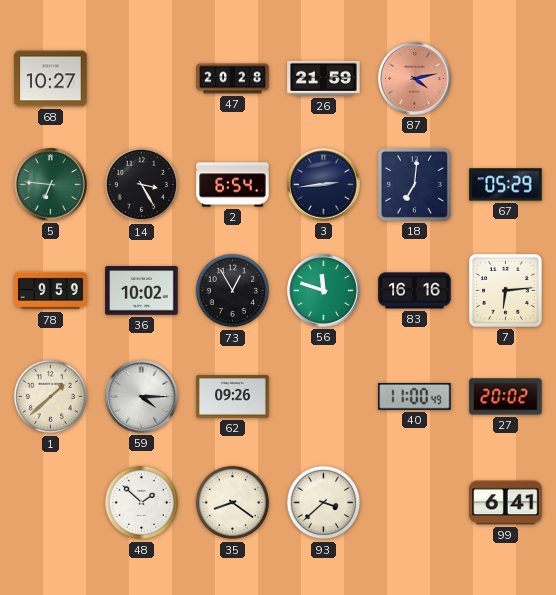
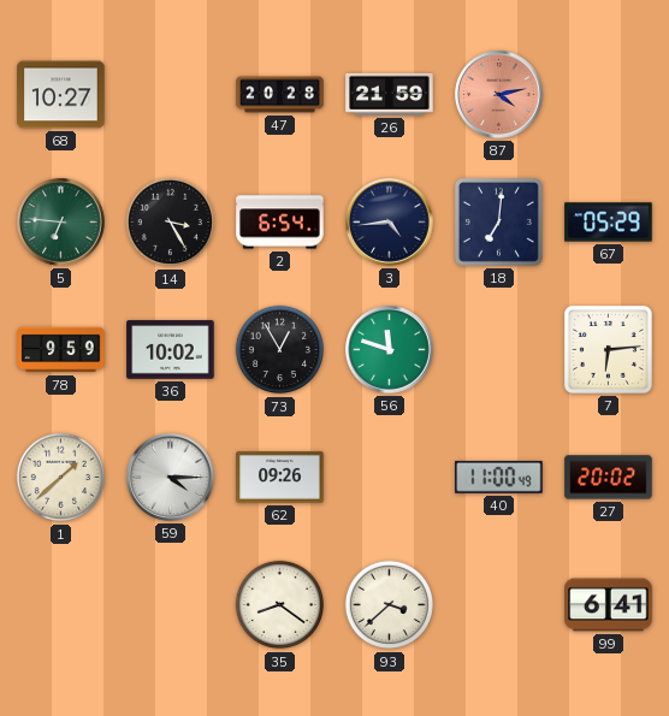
3: 2:44 -> 4:44 (390, 223)
83: 16:16 -> none (415, 291)
48: 1:52 -> none (142, 503)
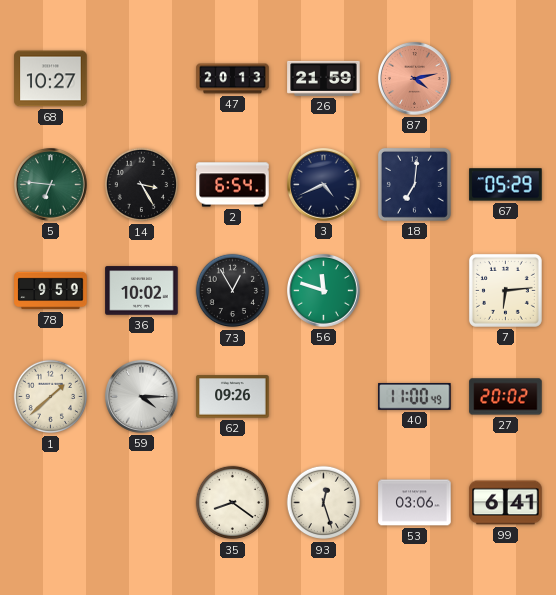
47: 20:28 -> 20:13 (233, 79)
3: 4:44 -> 4:41 (324, 185)
93: 3:38 -> 12:27 (324, 503)
53: none -> 03:06 (415, 503)
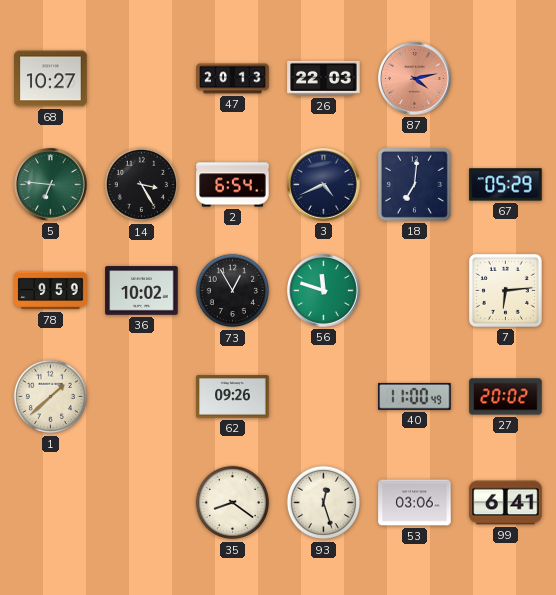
26: 21:59 -> 22:03 (324, 78)
59: 4:15 -> none (142, 397)
